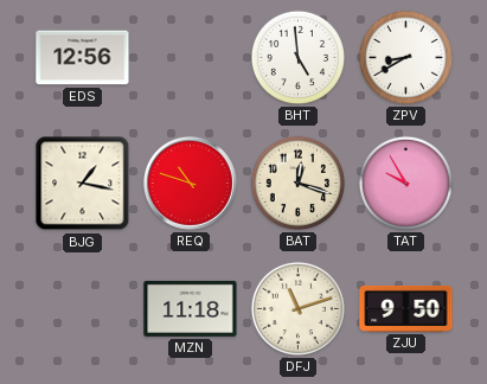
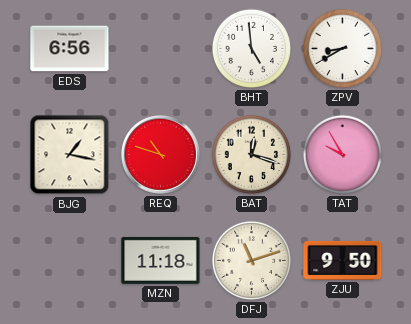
EDS: 12:56 -> 6:56 (70, 49)
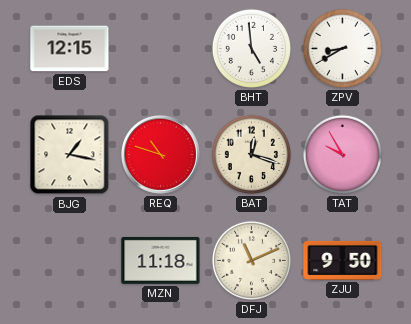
EDS: 6:56 -> 12:15 (70, 49)
DFJ: 11:12 -> 11:11 (251, 260)
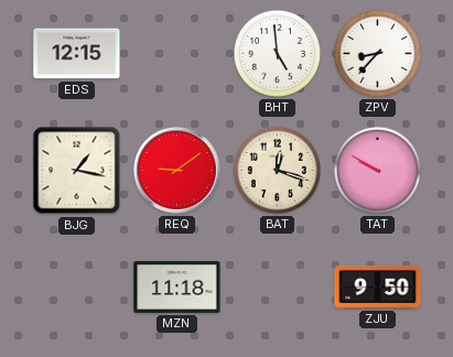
ZPV: 8:40 -> 8:37 (377, 53)
REQ: 10:48 -> 9:09 (176, 170)
TAT: 9:55 -> 9:50 (377, 170)
DFJ: 11:11 -> none (251, 260)
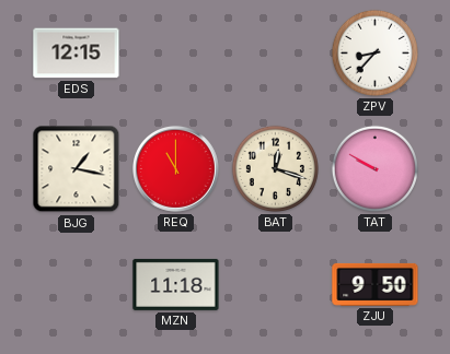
BHT: 4:59 -> none (277, 53)
REQ: 9:09 -> 11:00 (175, 168)
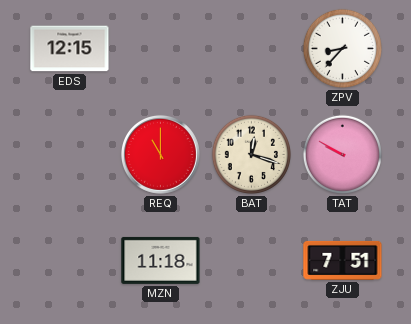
BJG: 1:17 -> none (77, 169)
ZJU: 9:50 -> 7:51 (343, 260)
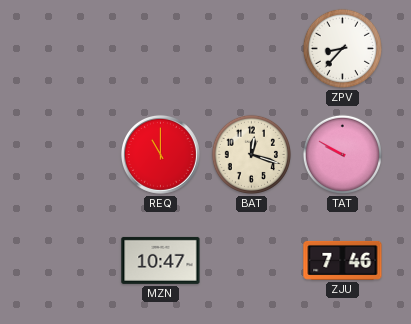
EDS: 12:15 -> none (70, 49)
MZN: 11:18 -> 10:47 (161, 260)
ZJU: 7:51 -> 7:46 (343, 260)
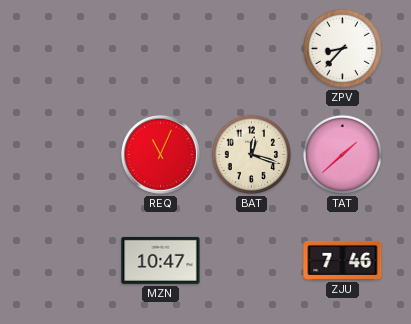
REQ: 11:00 -> 11:04 (160, 154)
TAT: 9:50 -> 1:38 (342, 154)
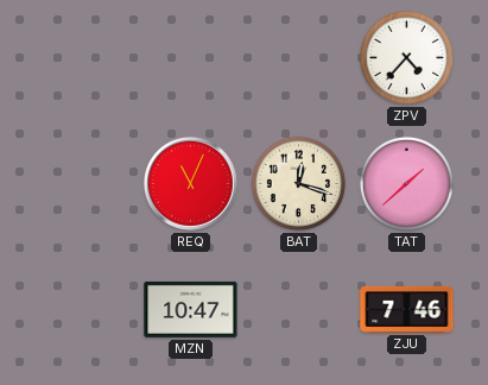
ZPV: 8:37 -> 4:37 (406, 57)
